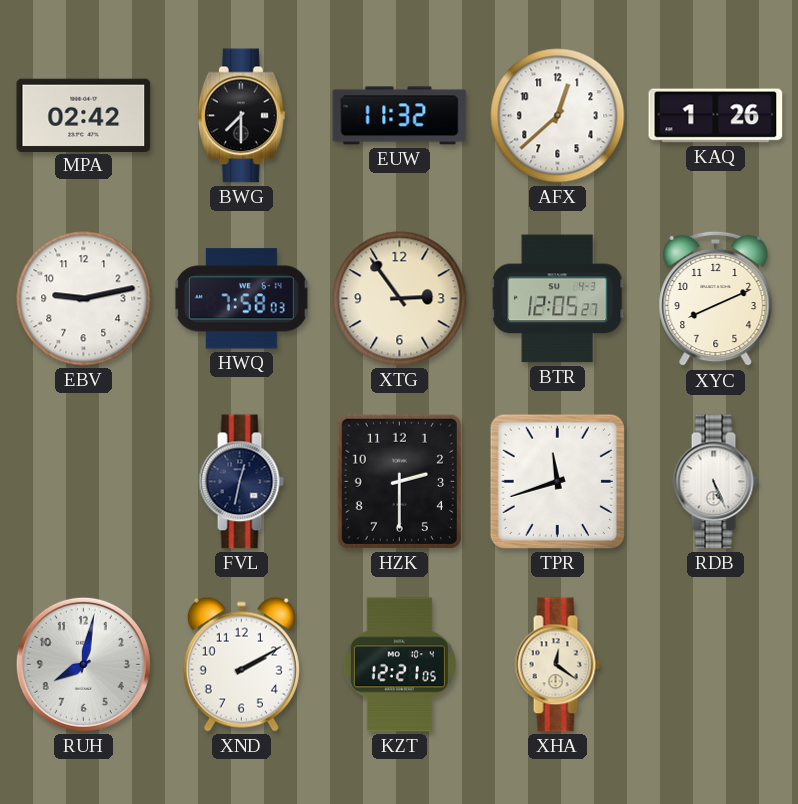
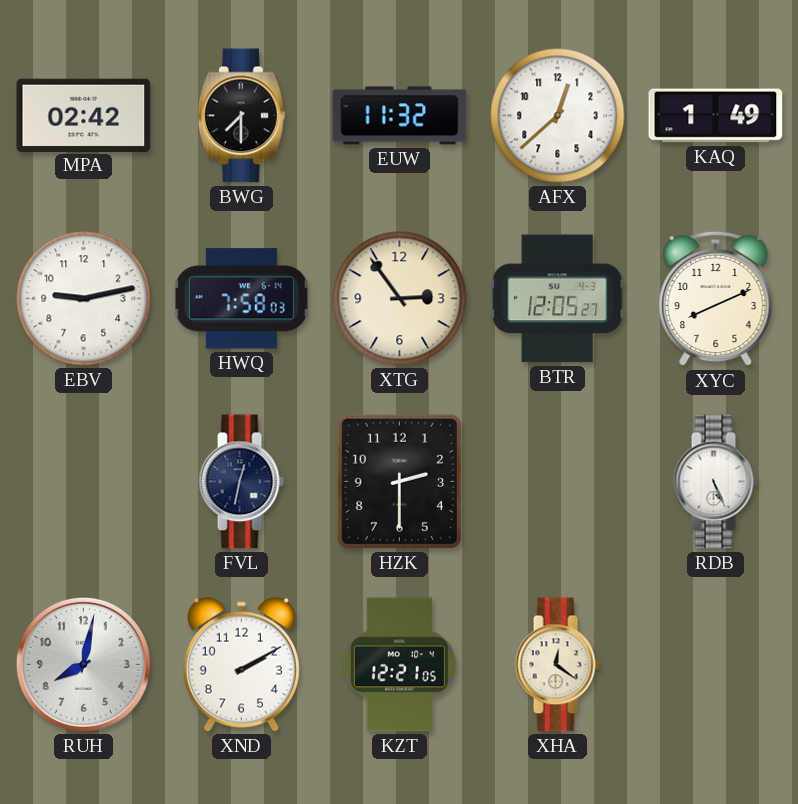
KAQ: 1:26 -> 1:49 (716, 116)
TPR: 11:42 -> none (557, 481)
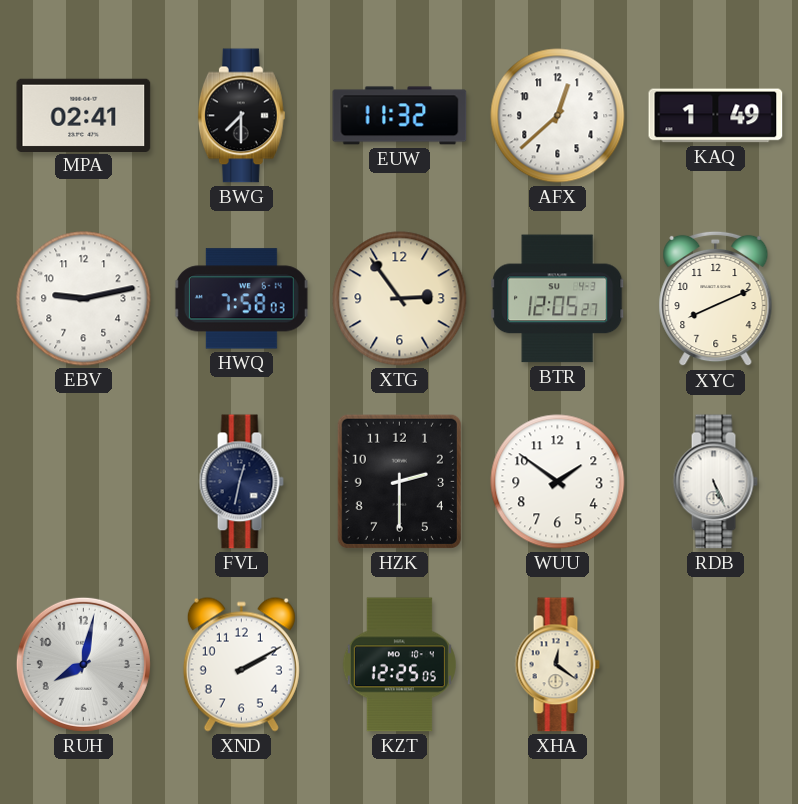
MPA: 02:42 -> 02:41 (84, 115)
WUU: none -> 1:51 (558, 482)
KZT: 12:21 -> 12:25 (399, 665)
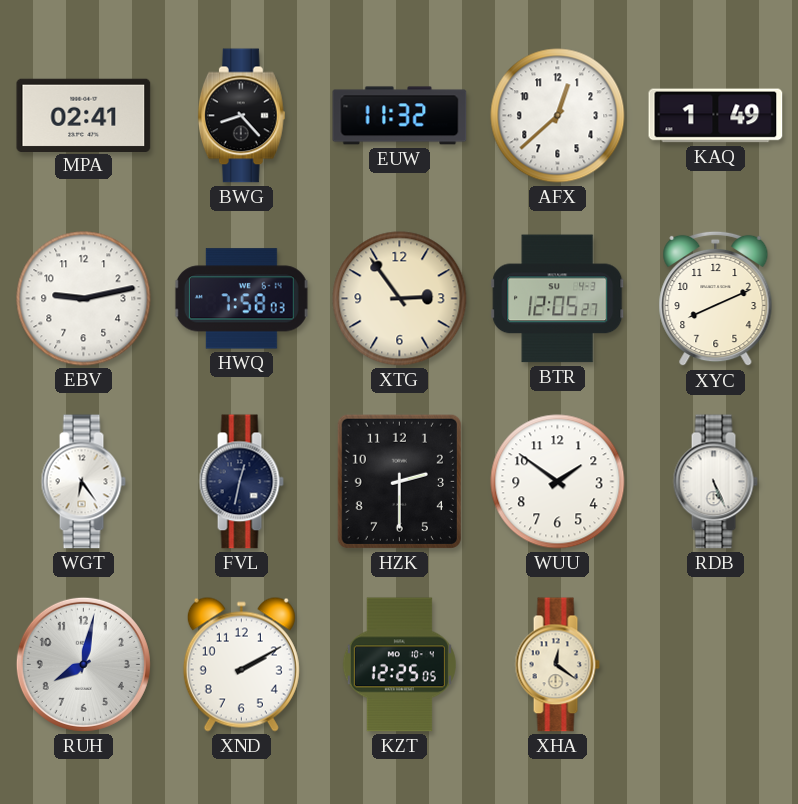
BWG: 7:30 -> 8:23 (241, 116)
WGT: none -> 6:24 (83, 482)
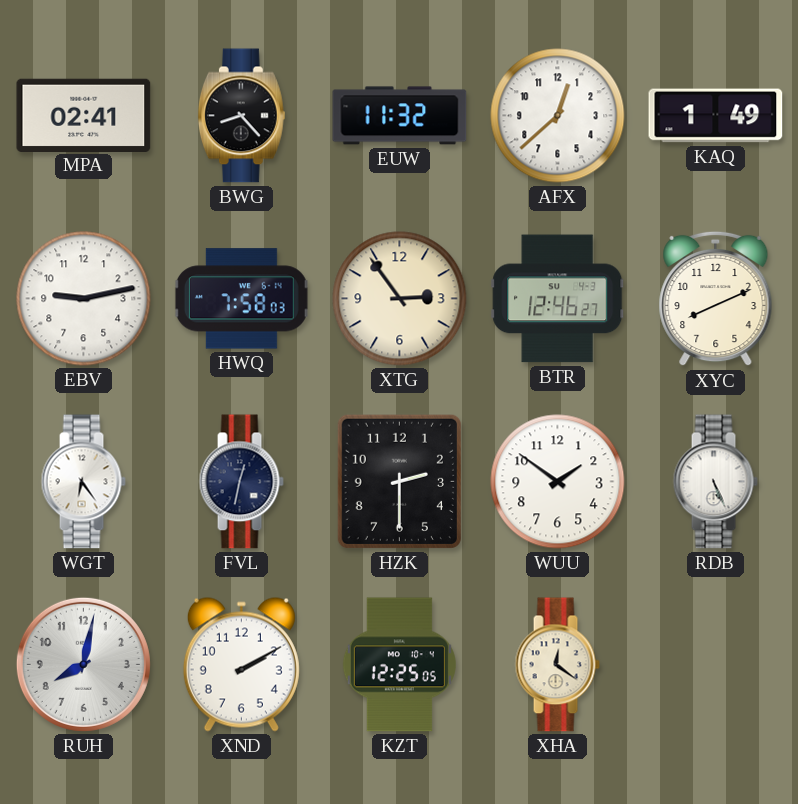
BTR: 12:05 -> 12:46 (558, 299)
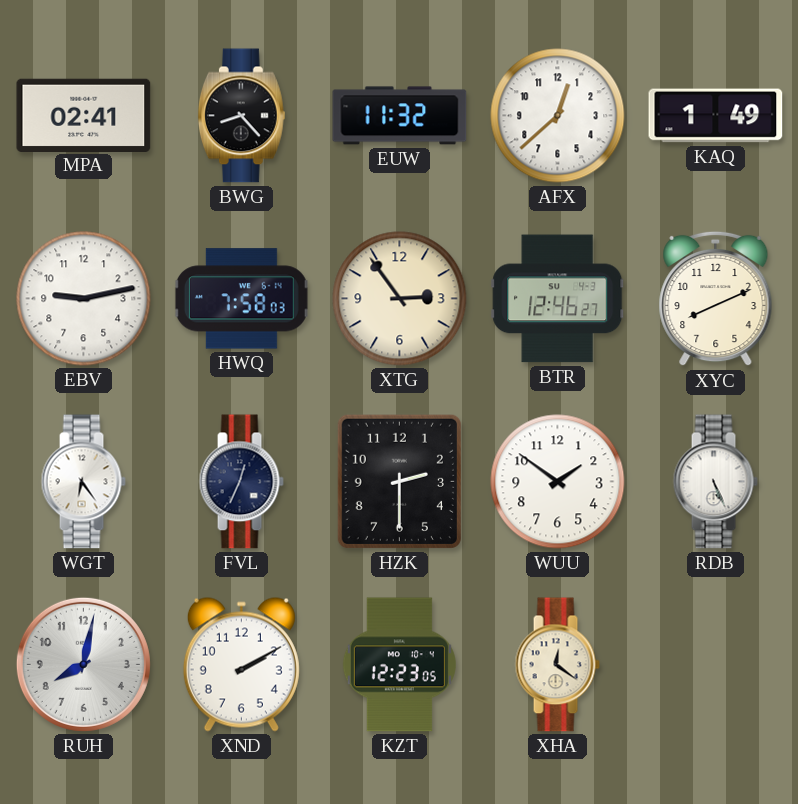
FVL: 12:32 -> 12:34 (241, 482)
KZT: 12:25 -> 12:23 (399, 665)
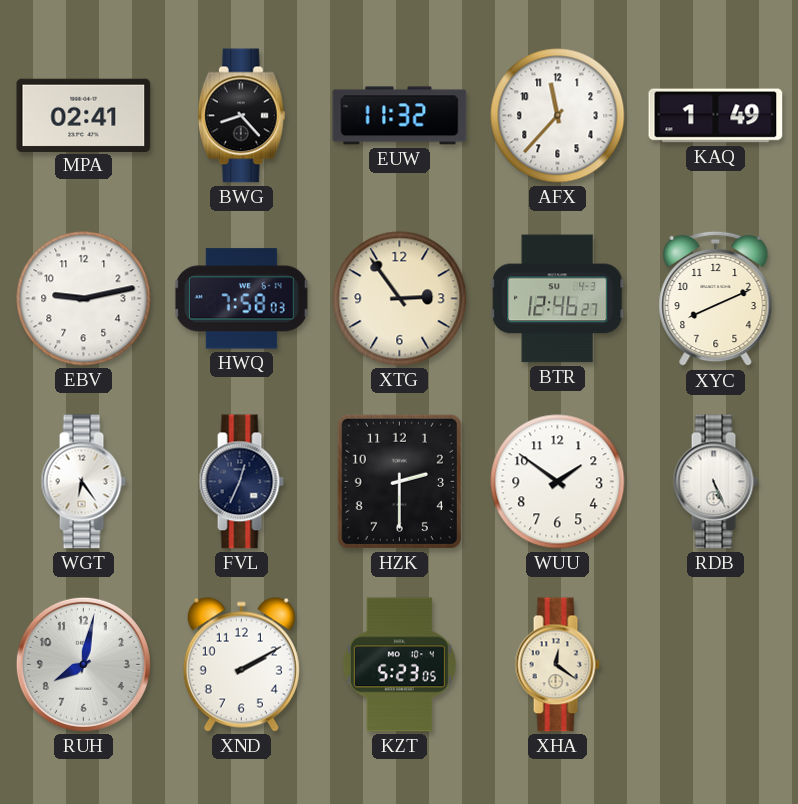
AFX: 12:38 -> 11:37 (558, 116)
KZT: 12:23 -> 5:23 (399, 665)
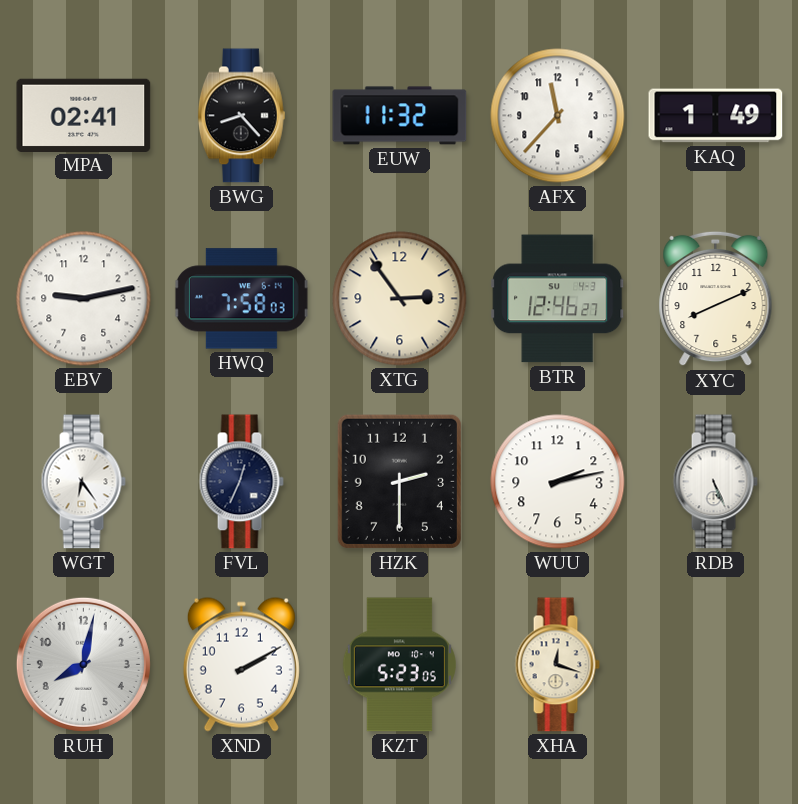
WUU: 1:51 -> 2:13 (558, 482)
XHA: 12:21 -> 12:18 (557, 665)
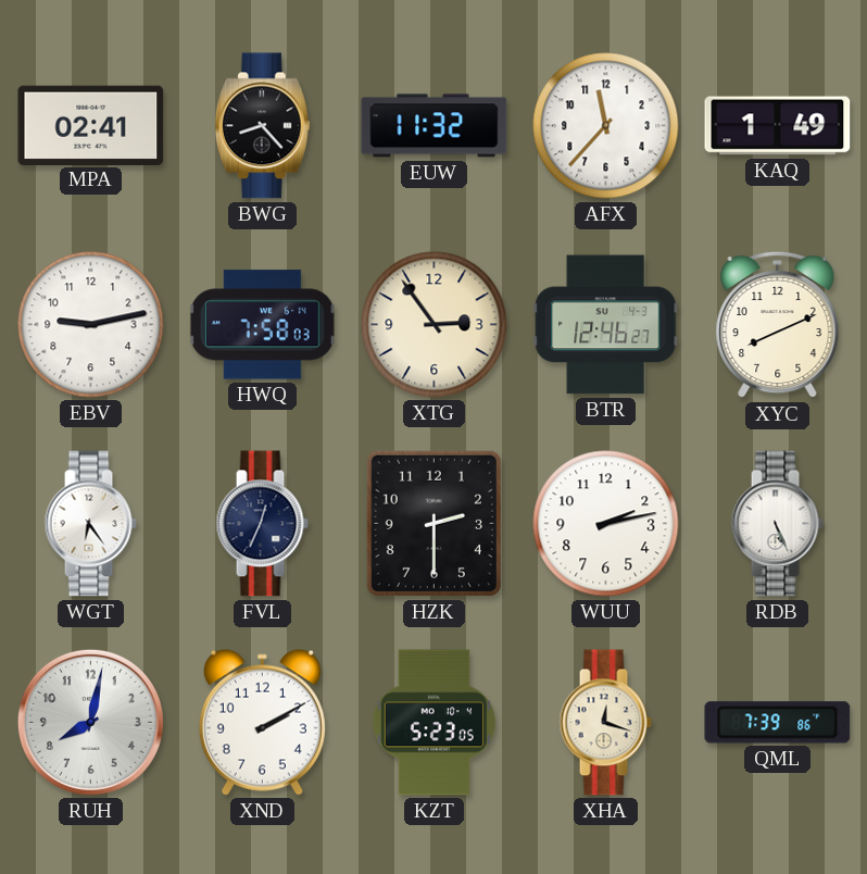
QML: none -> 7:39 (778, 723)
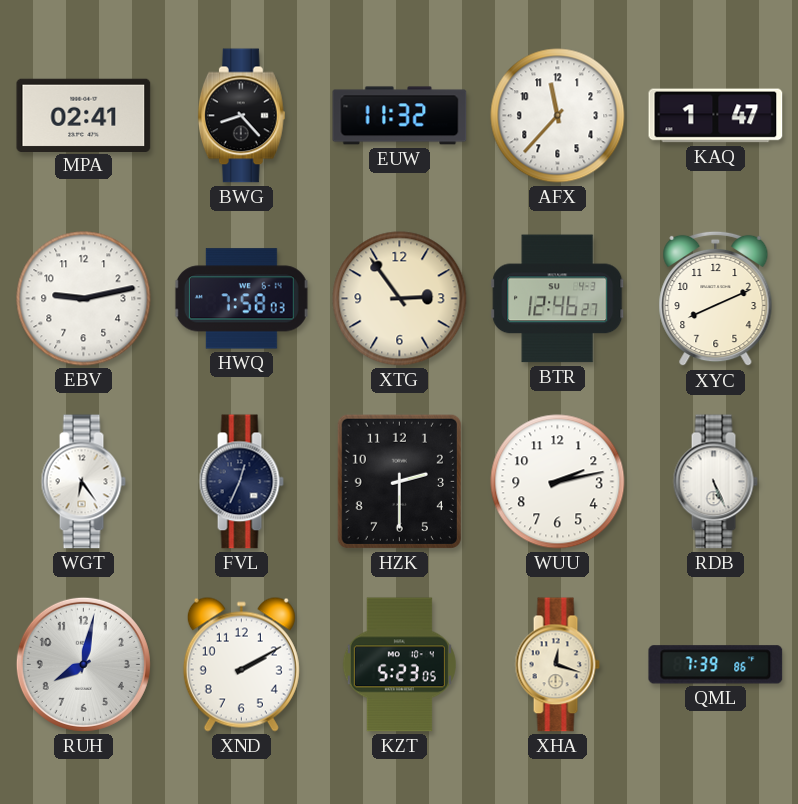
KAQ: 1:49 -> 1:47 (716, 116)
